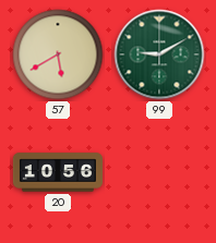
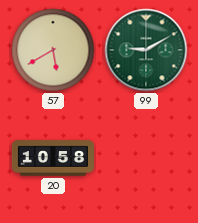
20: 10:56 -> 10:58 (52, 158)
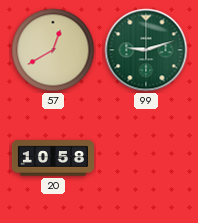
57: 5:40 -> 12:40 (53, 50)
99: 9:10 -> 9:12 (146, 50)
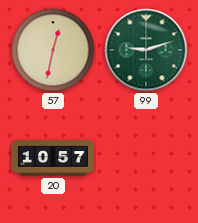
57: 12:40 -> 12:32 (53, 50)
20: 10:58 -> 10:57 (52, 158)
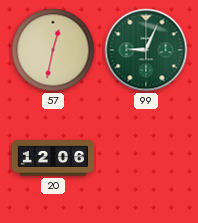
99: 9:12 -> 9:04 (146, 50)
20: 10:57 -> 12:06 (52, 158)
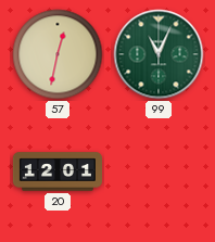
99: 9:04 -> 11:04 (159, 54)
20: 12:06 -> 12:01 (56, 171)
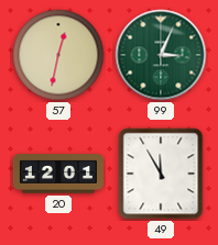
99: 11:04 -> 3:04 (161, 55)
49: none -> 11:55 (161, 174)
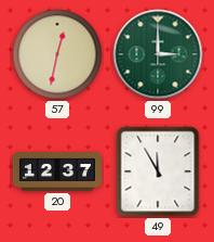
99: 3:04 -> 3:00 (158, 54)
20: 12:01 -> 12:37 (56, 171)
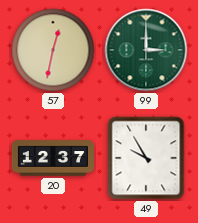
49: 11:55 -> 9:55 (146, 158)
